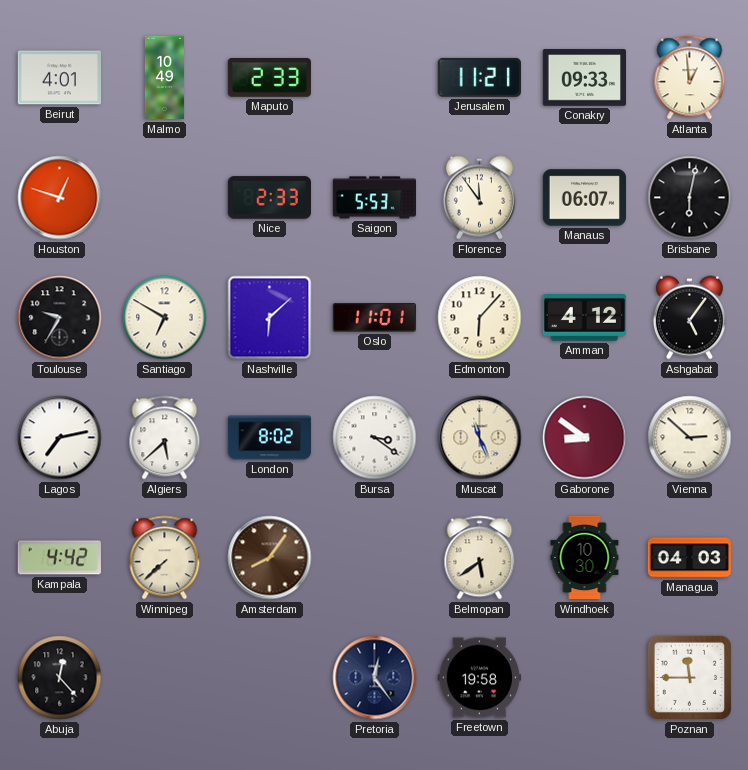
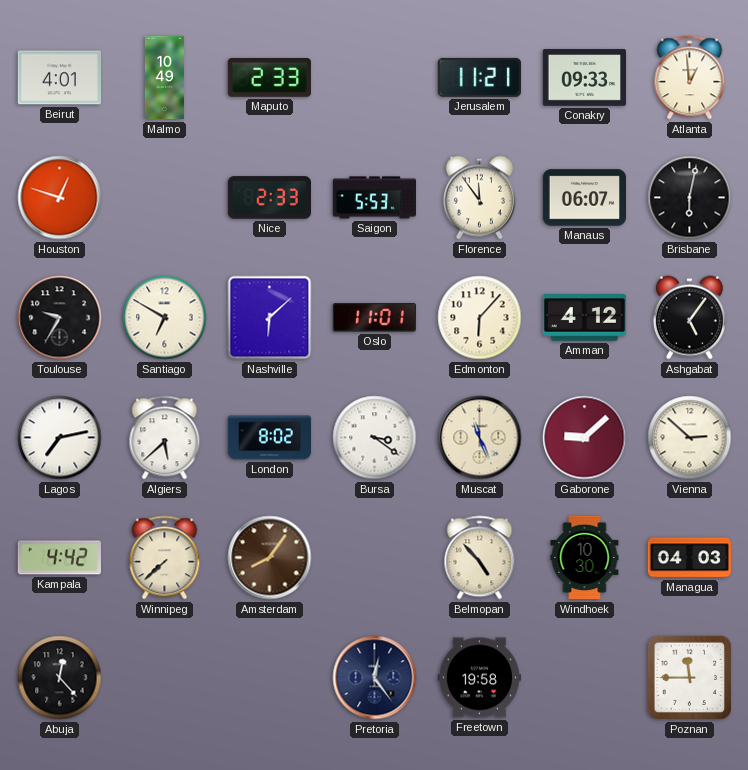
Gaborone: 8:51 -> 9:08 (585, 438)
Belmopan: 5:39 -> 4:53 (480, 558)
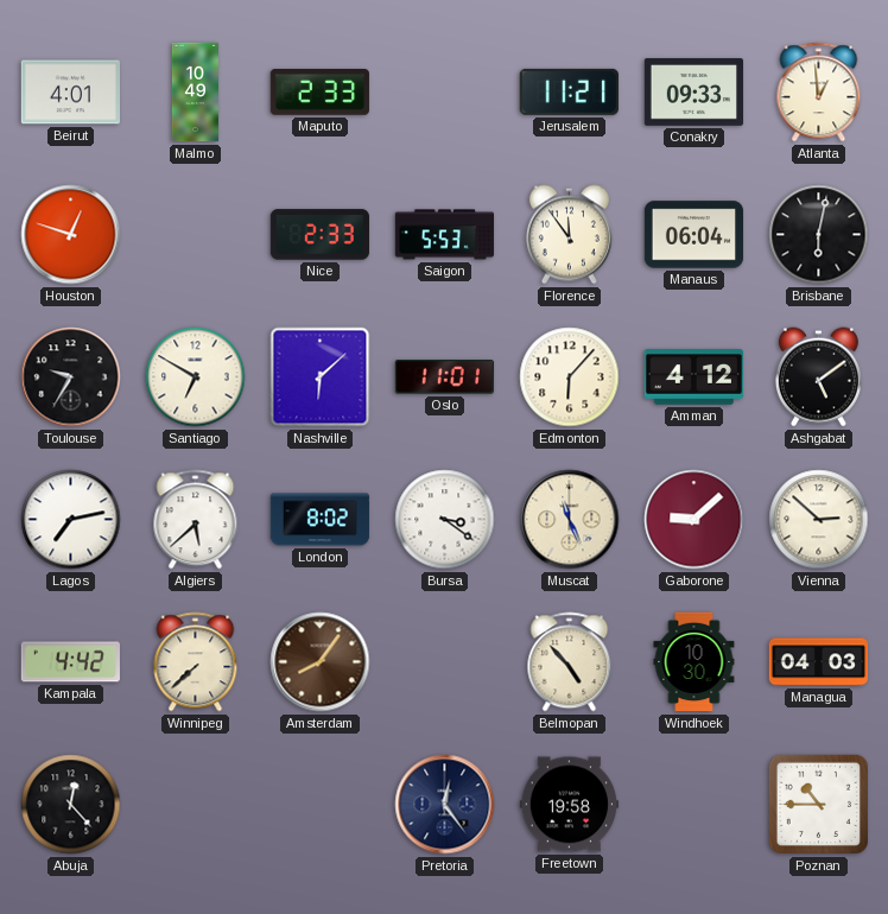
Manaus: 06:07 -> 06:04 (694, 235)
Ashgabat: 5:06 -> 5:09 (818, 377)
Poznan: 11:45 -> 10:45 (818, 804)
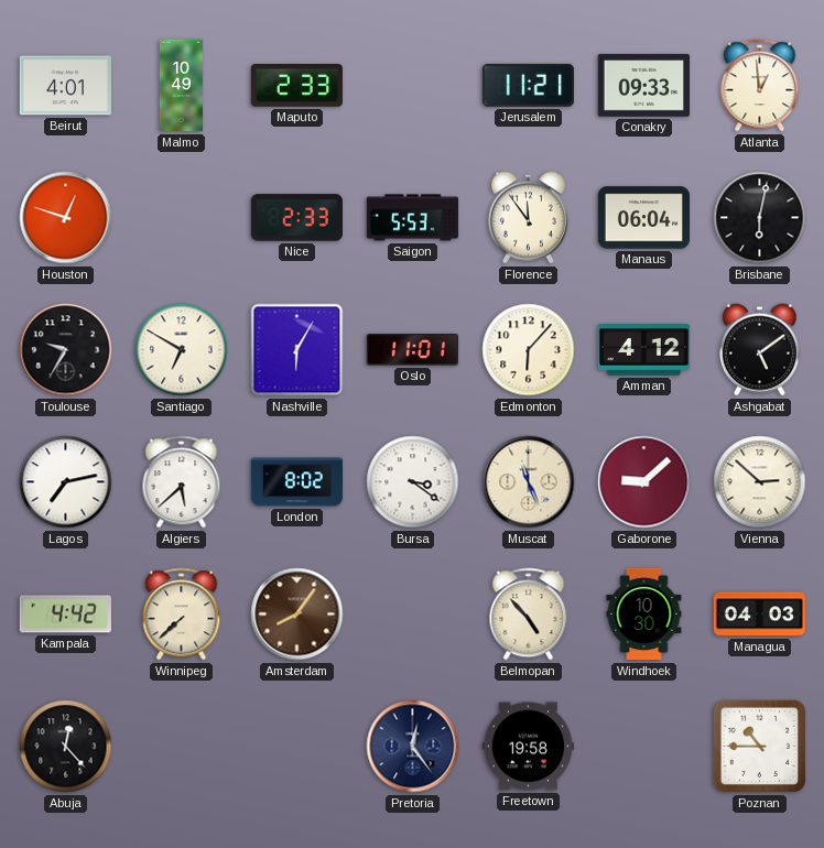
Nashville: 6:08 -> 6:05 (297, 350)
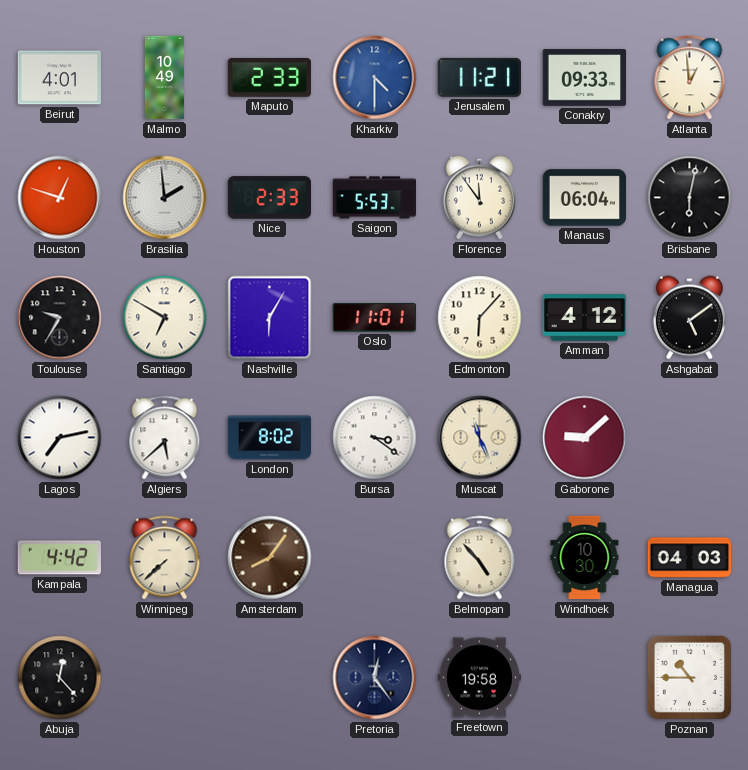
Kharkiv: none -> 4:30 (375, 78)
Brasilia: none -> 1:59 (165, 198)
Vienna: 2:52 -> none (760, 482)
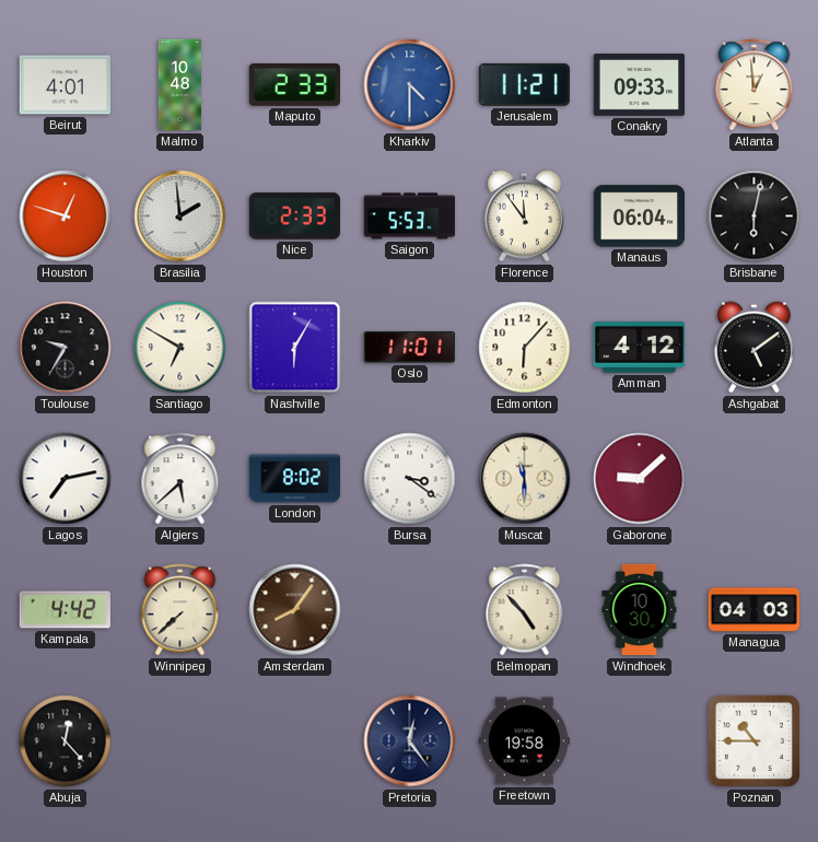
Malmo: 10:49 -> 10:48 (179, 85)
Muscat: 11:26 -> 11:30 (525, 479)
